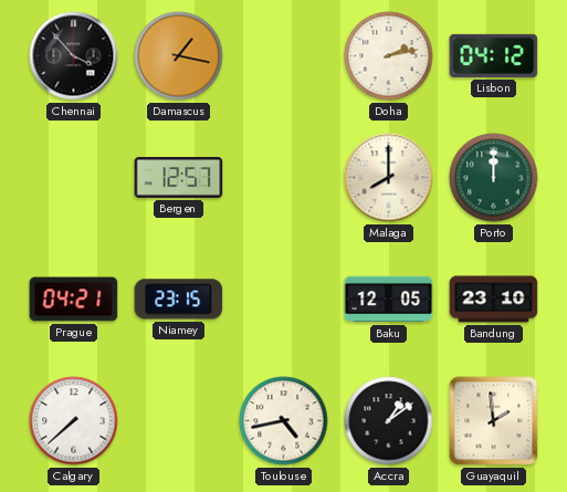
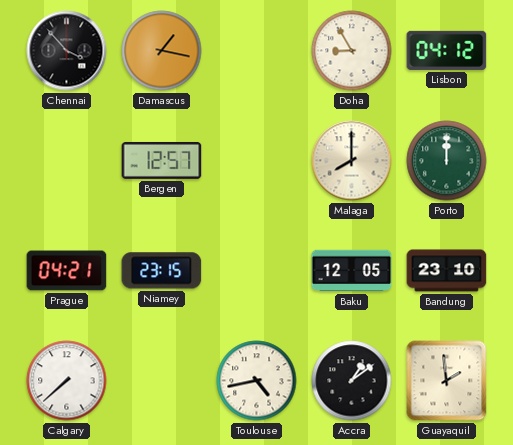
Doha: 2:13 -> 8:55 (352, 51)
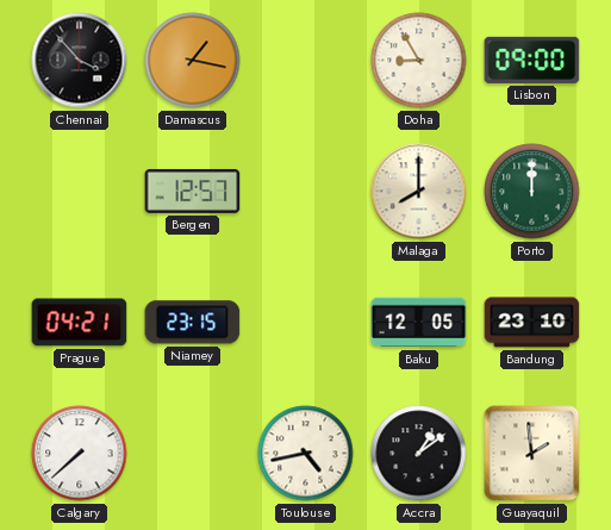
Lisbon: 04:12 -> 09:00 (532, 60)
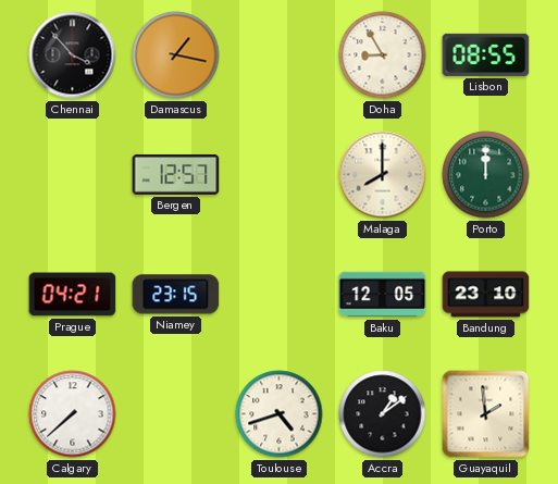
Lisbon: 09:00 -> 08:55 (486, 54)
Toulouse: 4:43 -> 4:42 (280, 414)
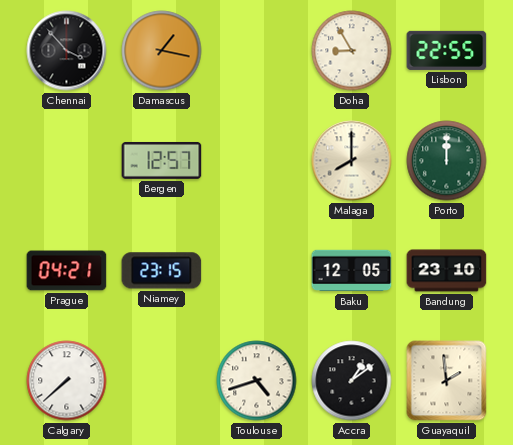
Lisbon: 08:55 -> 22:55 (447, 50)
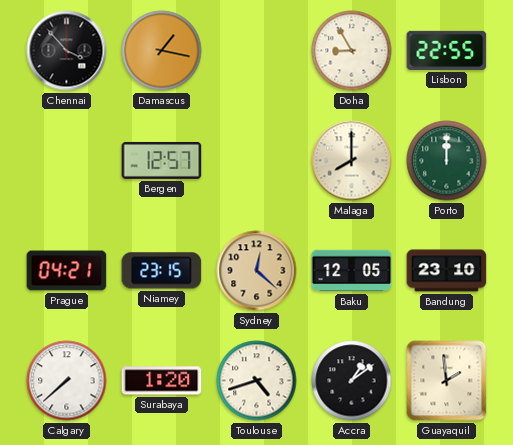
Sydney: none -> 12:22 (257, 271)
Surabaya: none -> 1:20 (162, 381)
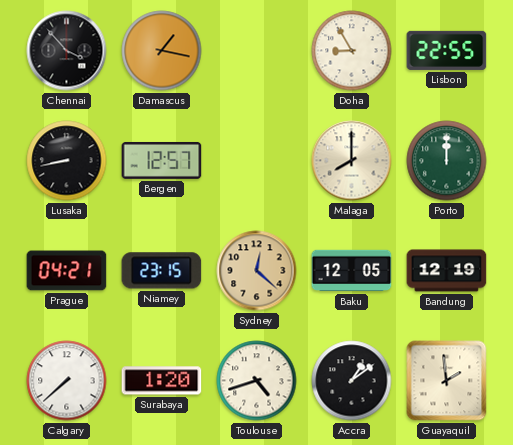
Lusaka: none -> 8:43 (67, 161)
Bandung: 23:10 -> 12:19 (447, 271)
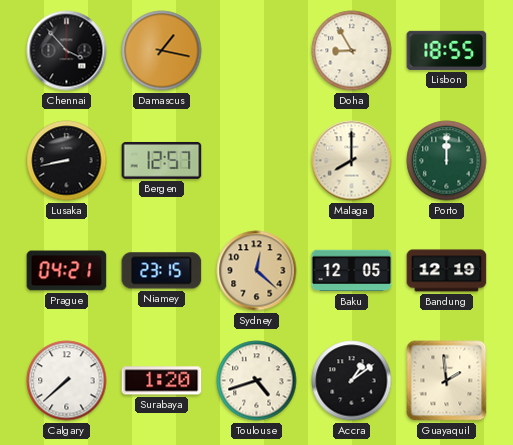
Lisbon: 22:55 -> 18:55 (447, 50)
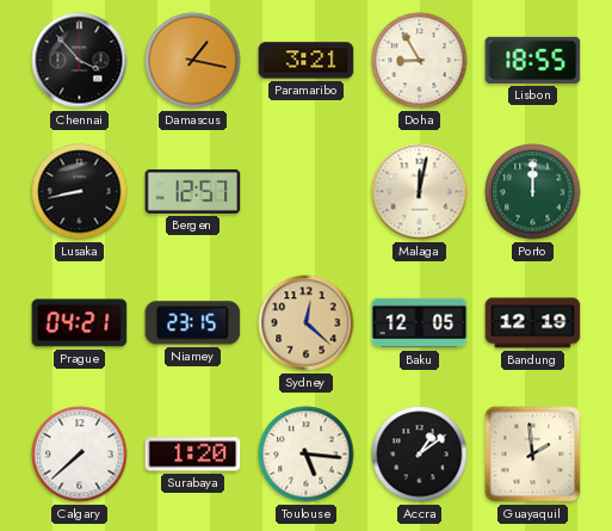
Paramaribo: none -> 3:21 (307, 61)
Malaga: 8:00 -> 12:02 (420, 192)
Toulouse: 4:42 -> 5:16 (307, 455)
